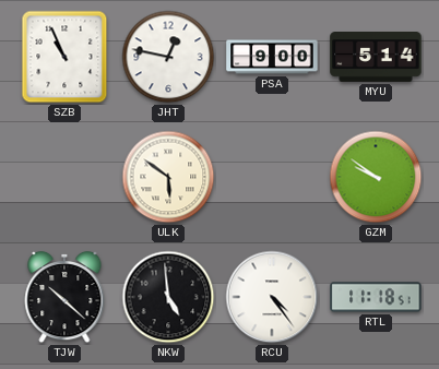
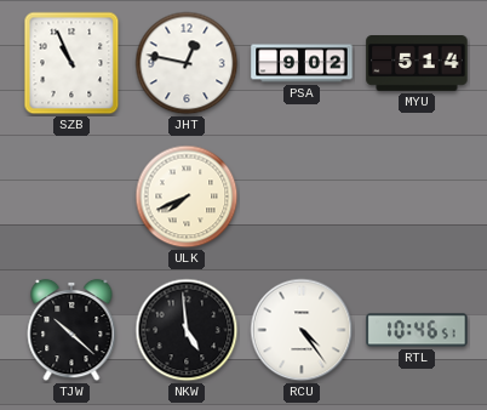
PSA: 9:00 -> 9:02 (302, 63)
ULK: 5:51 -> 7:41 (187, 197)
GZM: 9:51 -> none (376, 177)
RTL: 11:18 -> 10:46 (417, 330)
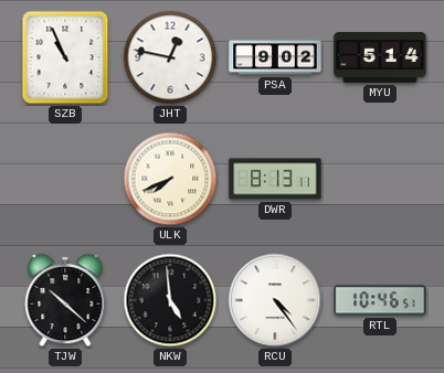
DWR: none -> 8:13 (275, 179)
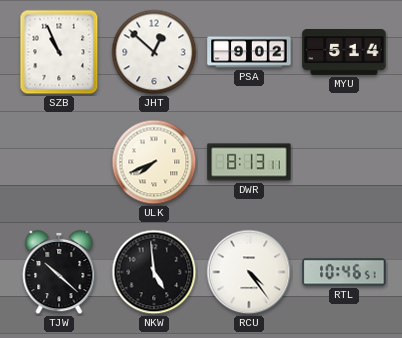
JHT: 12:47 -> 12:52 (154, 52)
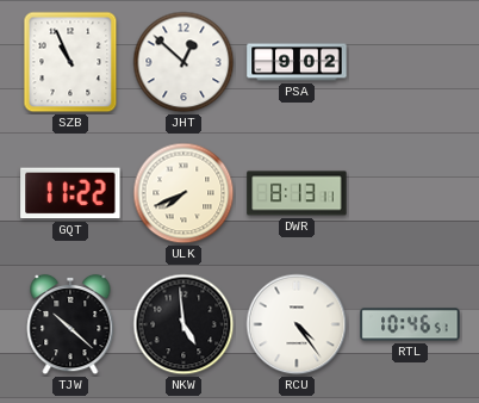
MYU: 5:14 -> none (344, 53)
GQT: none -> 11:22 (70, 193)
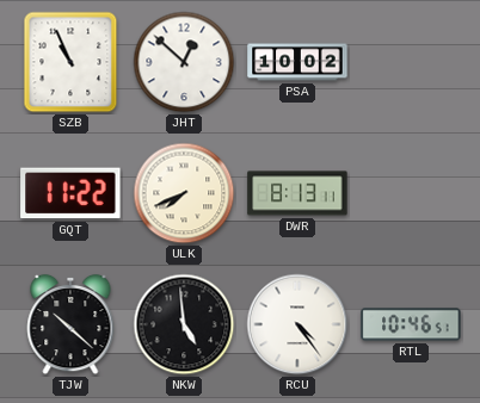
PSA: 9:02 -> 10:02 (297, 62)
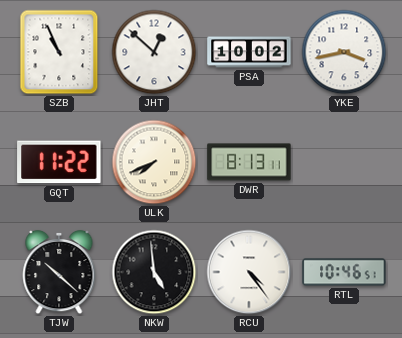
YKE: none -> 3:43 (344, 52)
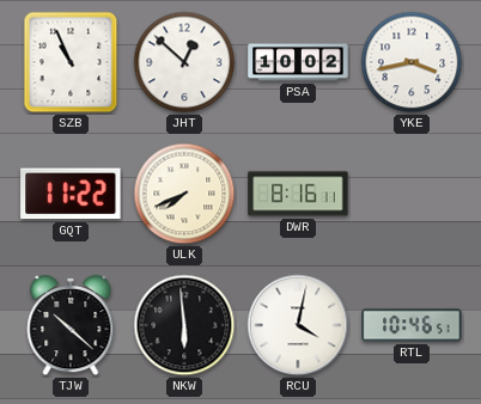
DWR: 8:13 -> 8:16 (298, 194)
NKW: 4:59 -> 5:59 (184, 325)
RCU: 4:24 -> 4:02 (298, 325)
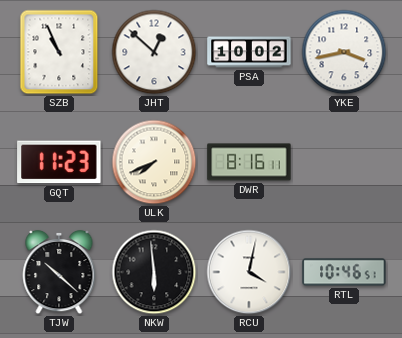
GQT: 11:22 -> 11:23 (59, 162)
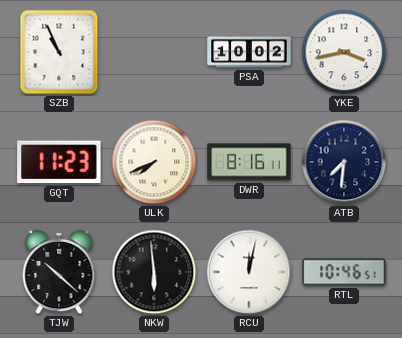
JHT: 12:52 -> none (154, 52)
ATB: none -> 7:31 (344, 162)
RCU: 4:02 -> 12:02 (249, 272)
